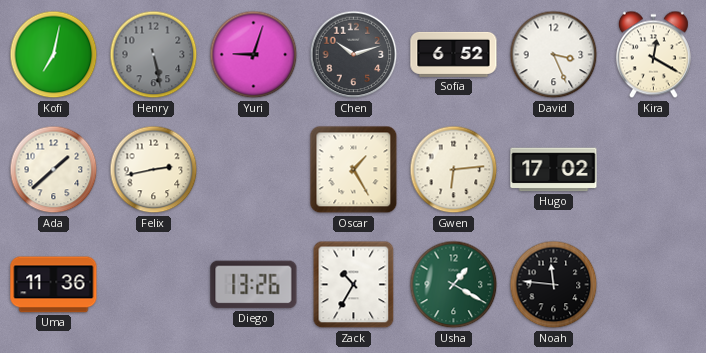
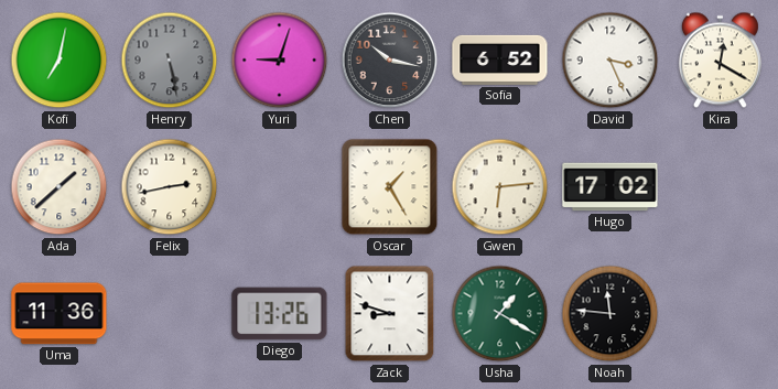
Chen: 10:12 -> 10:17 (390, 61)
Zack: 10:35 -> 8:48 (390, 314)
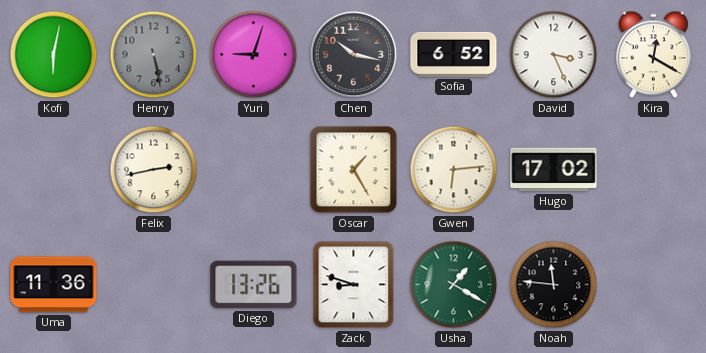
Kofi: 7:02 -> 6:02 (54, 55)
Ada: 1:38 -> none (60, 187)
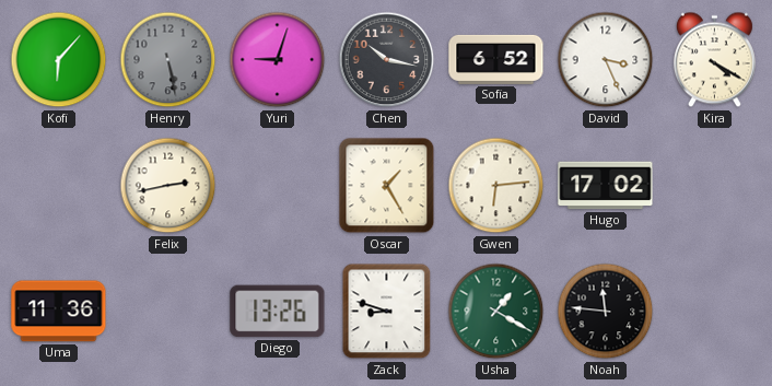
Kofi: 6:02 -> 6:07 (59, 60)
Kira: 12:20 -> 4:20 (714, 60)
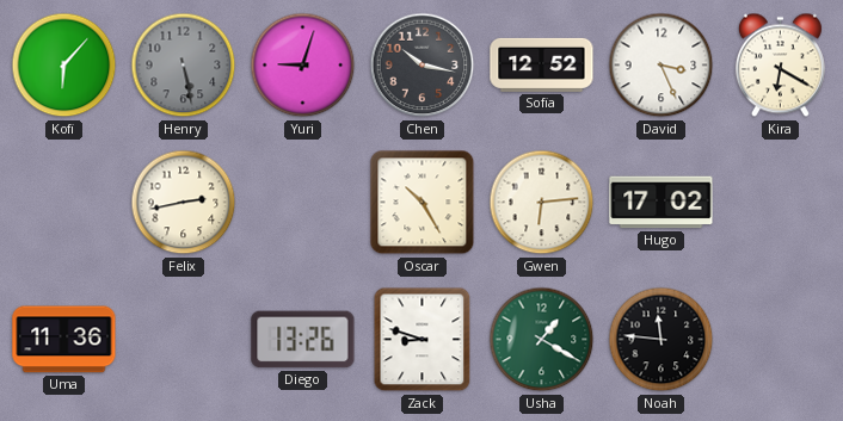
Sofia: 6:52 -> 12:52 (542, 64)
Kira: 4:20 -> 6:20 (780, 66)
Oscar: 1:25 -> 10:25 (423, 203)
